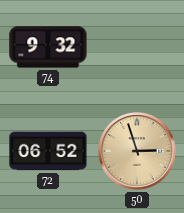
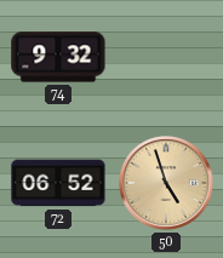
50: 2:57 -> 4:57 (167, 184)
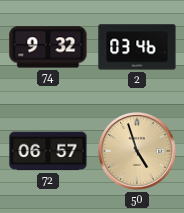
2: none -> 03:46 (137, 47)
72: 06:52 -> 06:57 (48, 151)
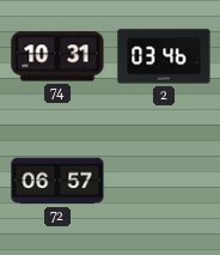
74: 9:32 -> 10:31 (57, 56)
50: 4:57 -> none (138, 152)
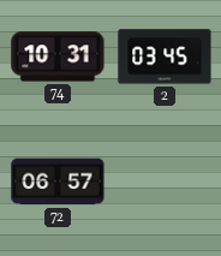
2: 03:46 -> 03:45 (165, 56)
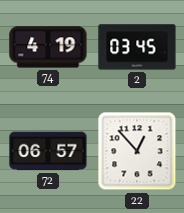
74: 10:31 -> 4:19 (48, 47)
22: none -> 12:53 (137, 151)
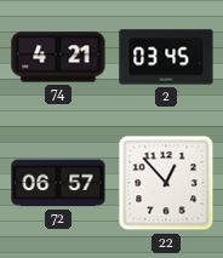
74: 4:19 -> 4:21 (58, 57)
